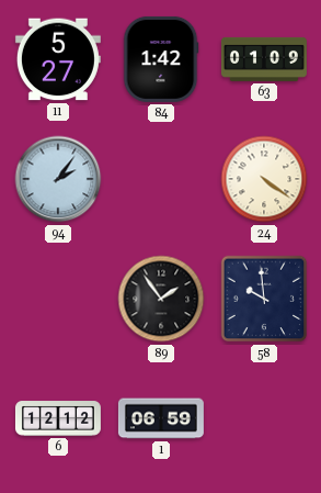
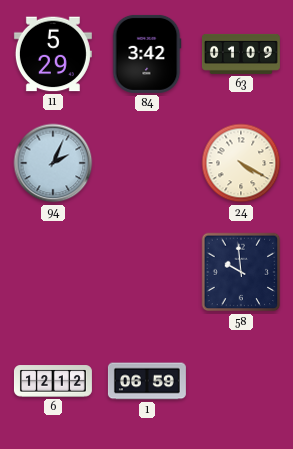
11: 5:27 -> 5:29 (53, 54)
84: 1:42 -> 3:42 (147, 54)
94: 2:06 -> 2:04 (53, 163)
24: 4:21 -> 4:20 (241, 163)
89: 1:54 -> none (161, 299)
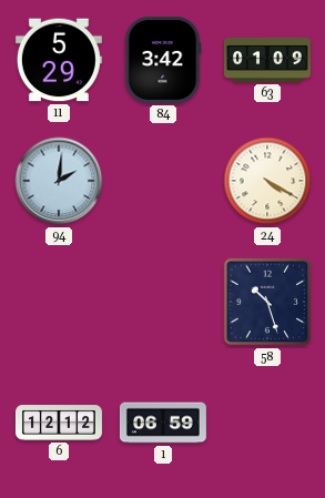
94: 2:04 -> 2:01 (59, 181)
58: 9:59 -> 10:27 (267, 302)
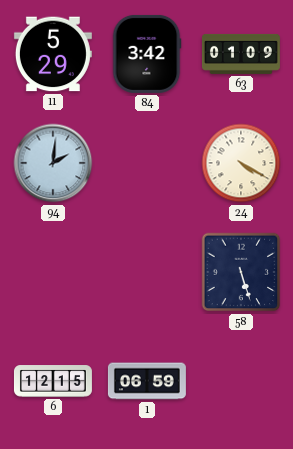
58: 10:27 -> 5:27 (241, 272)
6: 12:12 -> 12:15 (53, 381)
